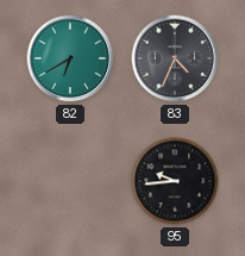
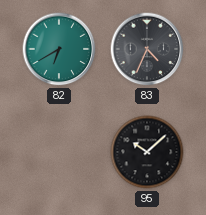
95: 9:44 -> 10:08 (147, 152)
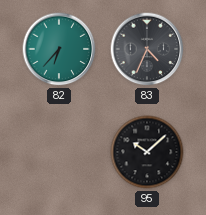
82: 6:40 -> 6:37 (59, 49)
